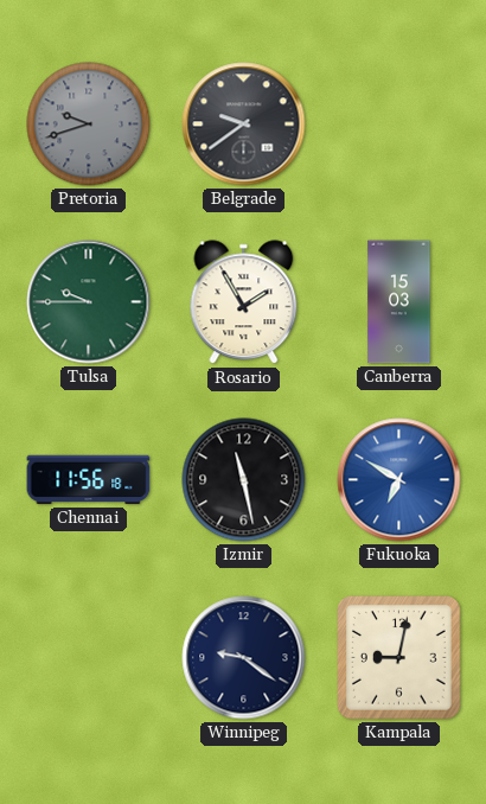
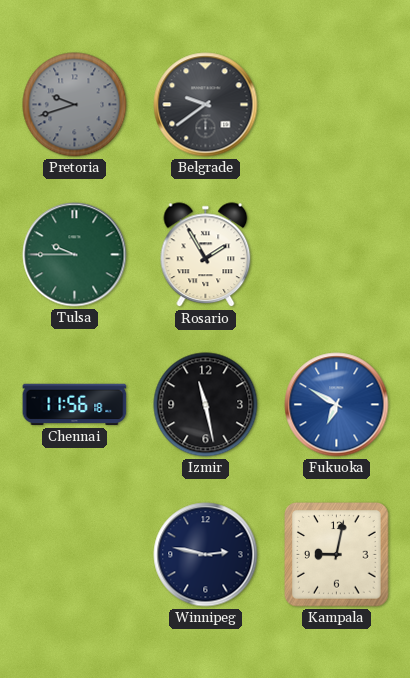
Canberra: 15:03 -> none (399, 302)
Winnipeg: 9:21 -> 2:47 (206, 555)
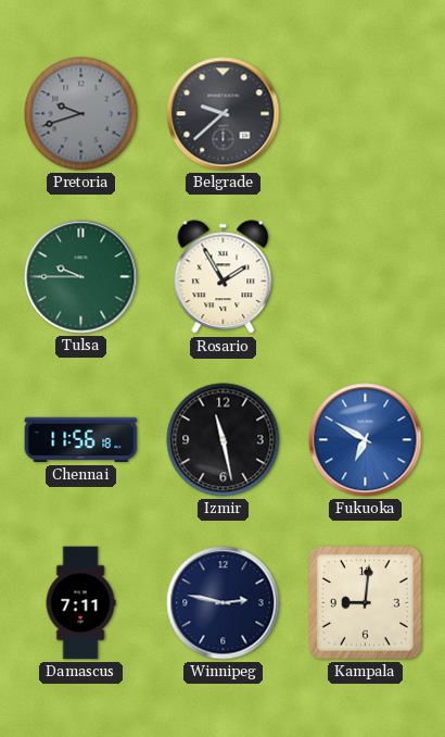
Belgrade: 9:39 -> 9:38 (224, 114)
Damascus: none -> 7:11 (80, 603)
Kampala: 9:02 -> 9:01 (366, 603)
